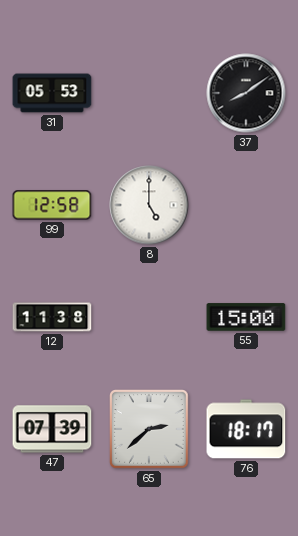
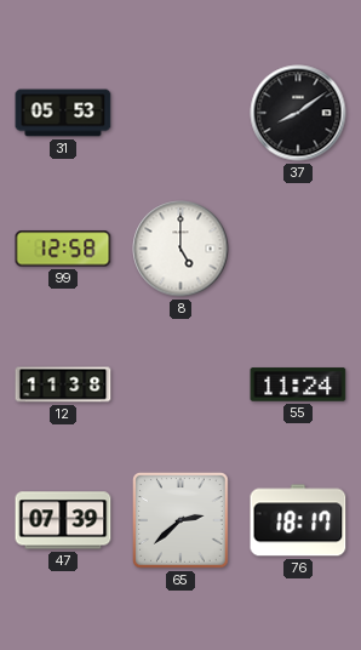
55: 15:00 -> 11:24 (298, 384)
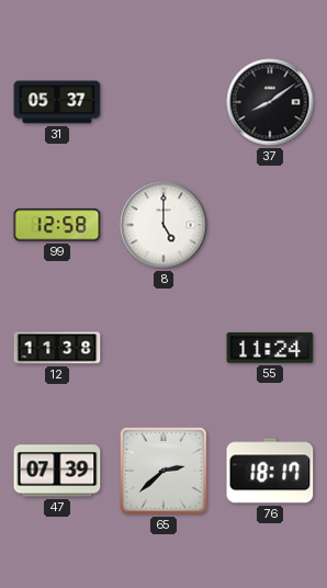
31: 05:53 -> 05:37 (57, 102)
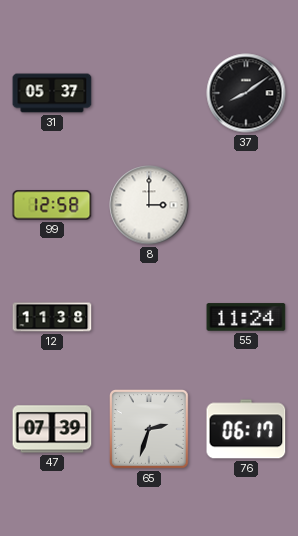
8: 5:00 -> 3:00 (149, 205)
65: 2:38 -> 2:33 (150, 430)
76: 18:17 -> 06:17 (246, 429)
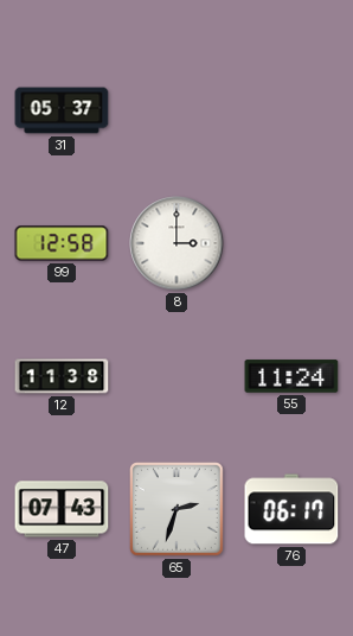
37: 8:09 -> none (246, 93)
47: 07:39 -> 07:43 (62, 509)
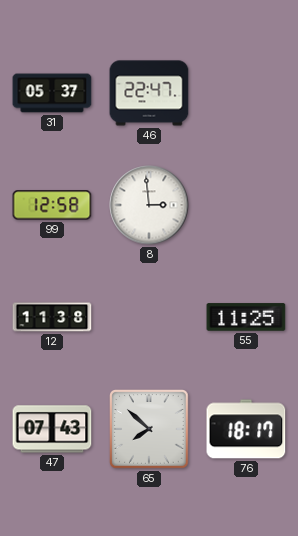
46: none -> 22:47 (149, 93)
8: 3:00 -> 2:59 (149, 205)
55: 11:24 -> 11:25 (246, 317)
65: 2:33 -> 7:52 (150, 430)
76: 06:17 -> 18:17 (246, 429)
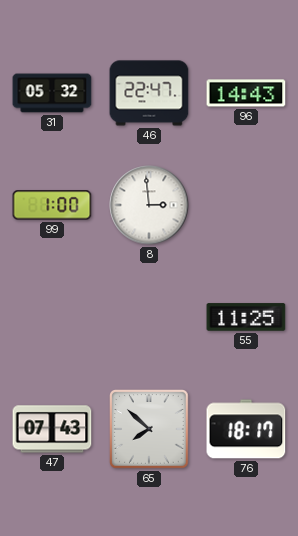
31: 05:37 -> 05:32 (52, 93)
96: none -> 14:43 (246, 93)
99: 12:58 -> 1:00 (52, 205)
12: 11:38 -> none (52, 317)
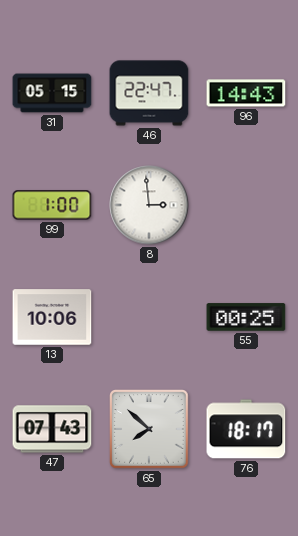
31: 05:32 -> 05:15 (52, 93)
13: none -> 10:06 (52, 317)
55: 11:25 -> 00:25 (246, 317)
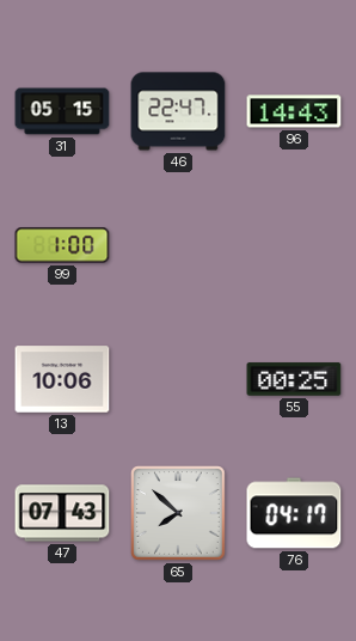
8: 2:59 -> none (149, 205)
76: 18:17 -> 04:17 (294, 513)
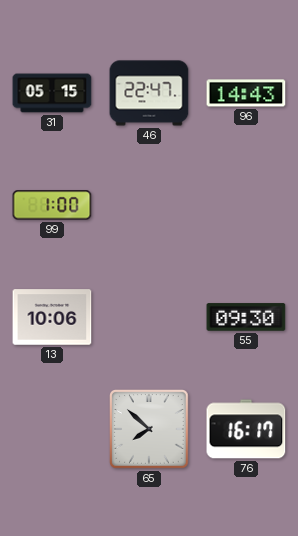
55: 00:25 -> 09:30 (246, 317)
47: 07:43 -> none (62, 513)
76: 04:17 -> 16:17 (246, 429)
